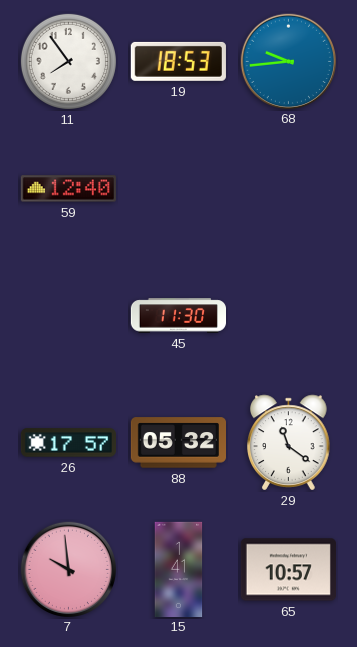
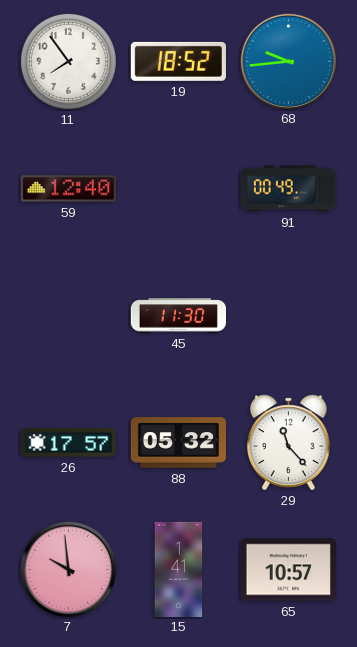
19: 18:53 -> 18:52 (178, 61)
91: none -> 00:49 (288, 189)
29: 11:21 -> 11:23 (289, 443)
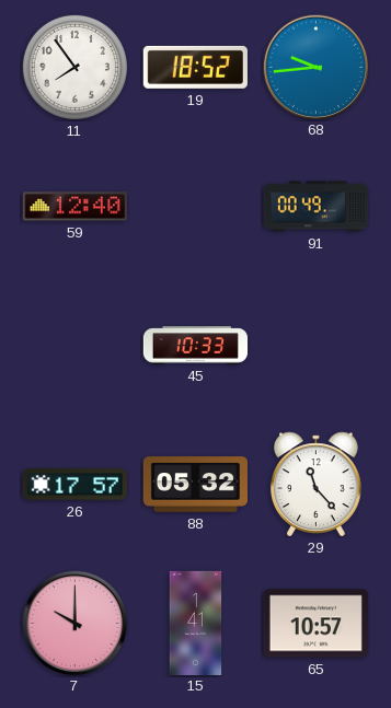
45: 11:30 -> 10:33 (195, 346)
7: 9:59 -> 10:00 (74, 623)
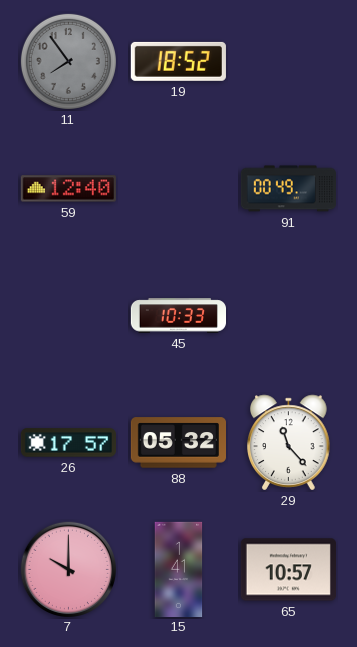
11 dial: white -> grey (68, 61)
68: 9:44 -> none (315, 67)
